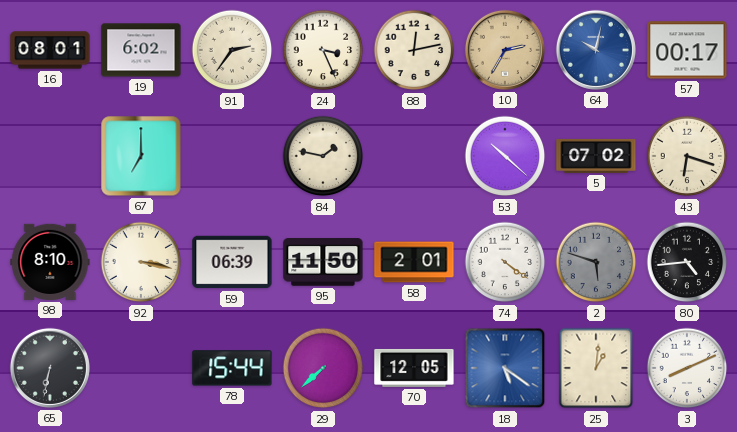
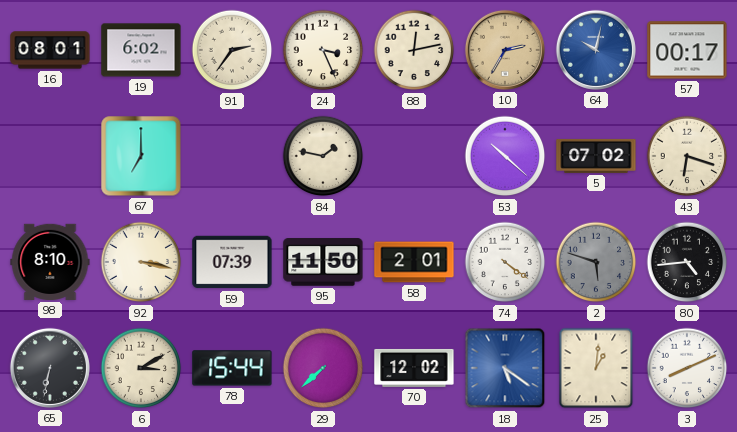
59: 06:39 -> 07:39 (232, 262)
6: none -> 3:10 (141, 368)
70: 12:05 -> 12:02 (414, 368)
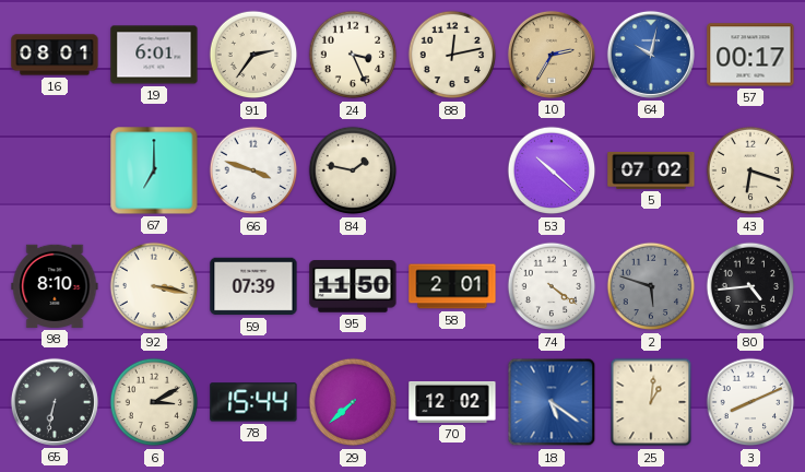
19: 6:02 -> 6:01 (154, 55)
66: none -> 3:48 (253, 170)
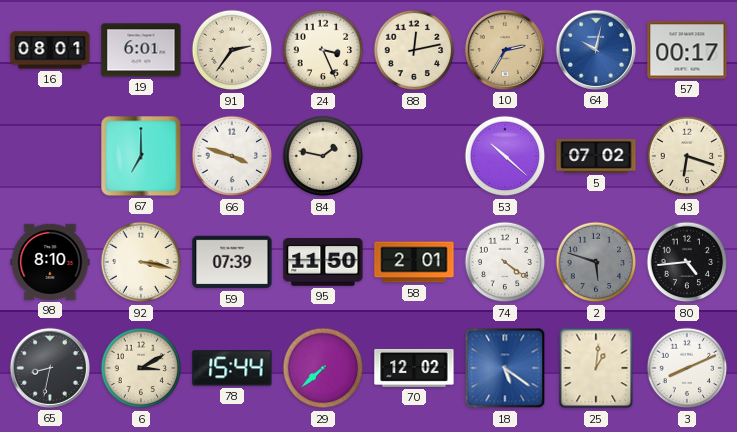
65: 6:32 -> 8:32 (50, 368)
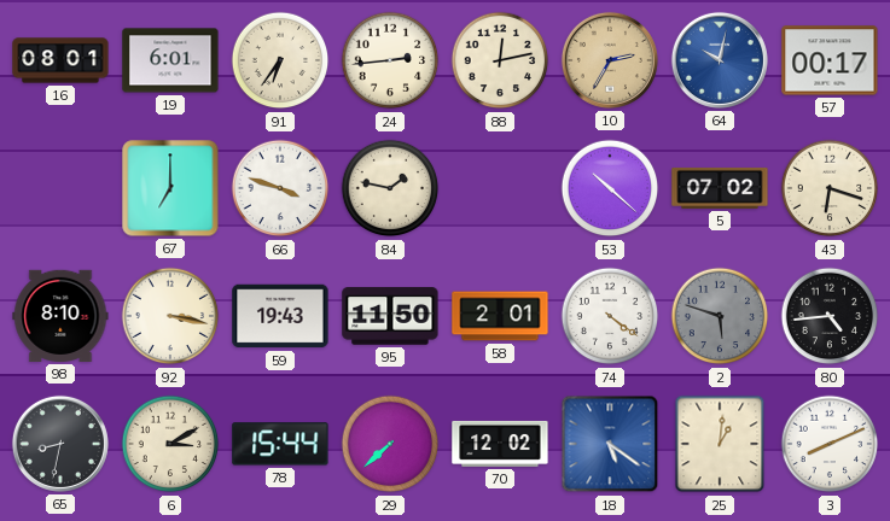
91: 2:36 -> 6:36 (280, 60)
24: 3:26 -> 2:44 (390, 60)
59: 07:39 -> 19:43 (280, 316)
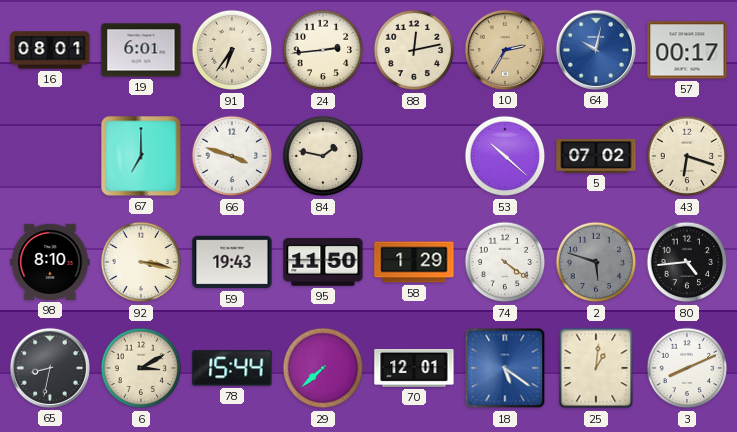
58: 2:01 -> 1:29 (414, 262)
70: 12:02 -> 12:01 (414, 368)
